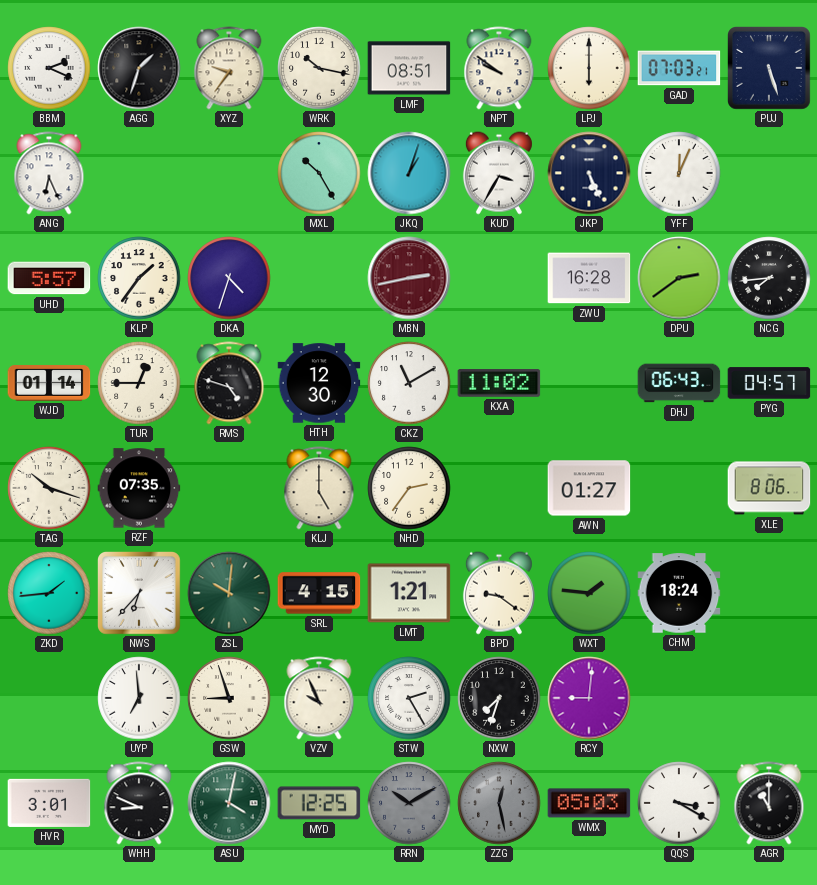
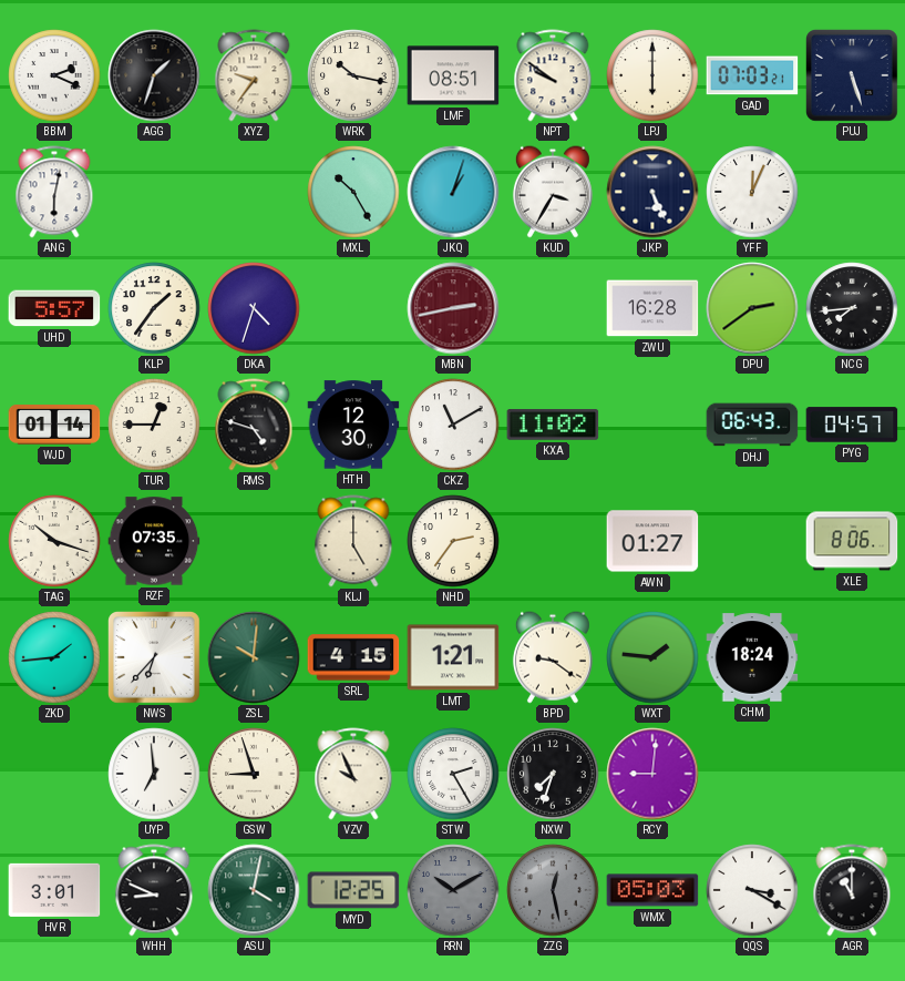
ANG: 6:26 -> 6:02 (54, 192)
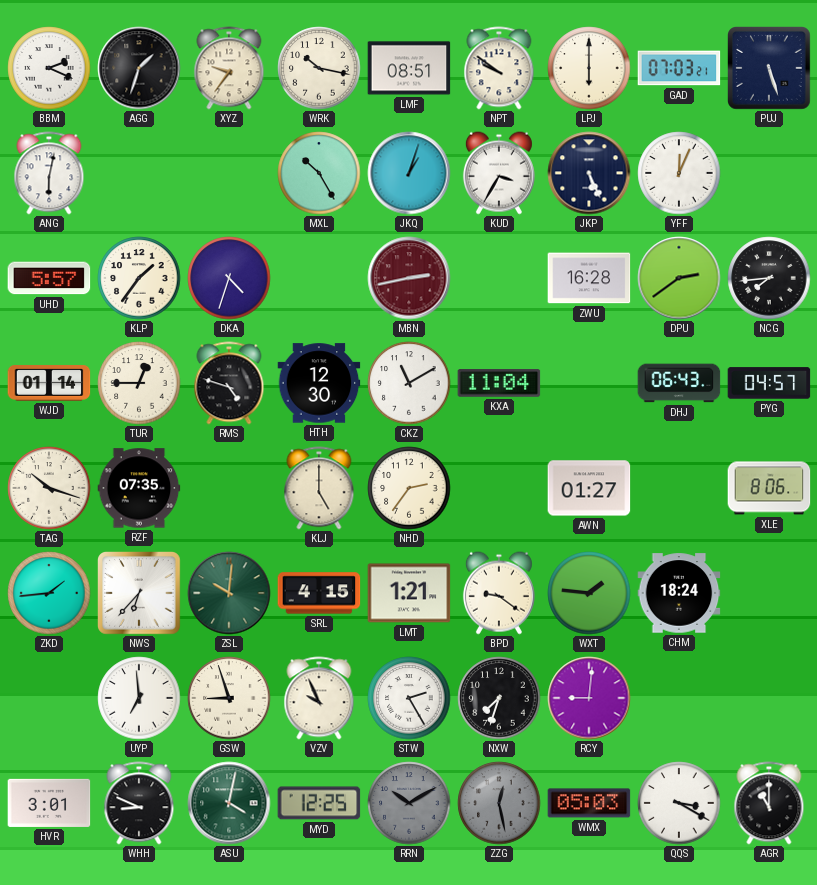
KXA: 11:02 -> 11:04 (499, 383)
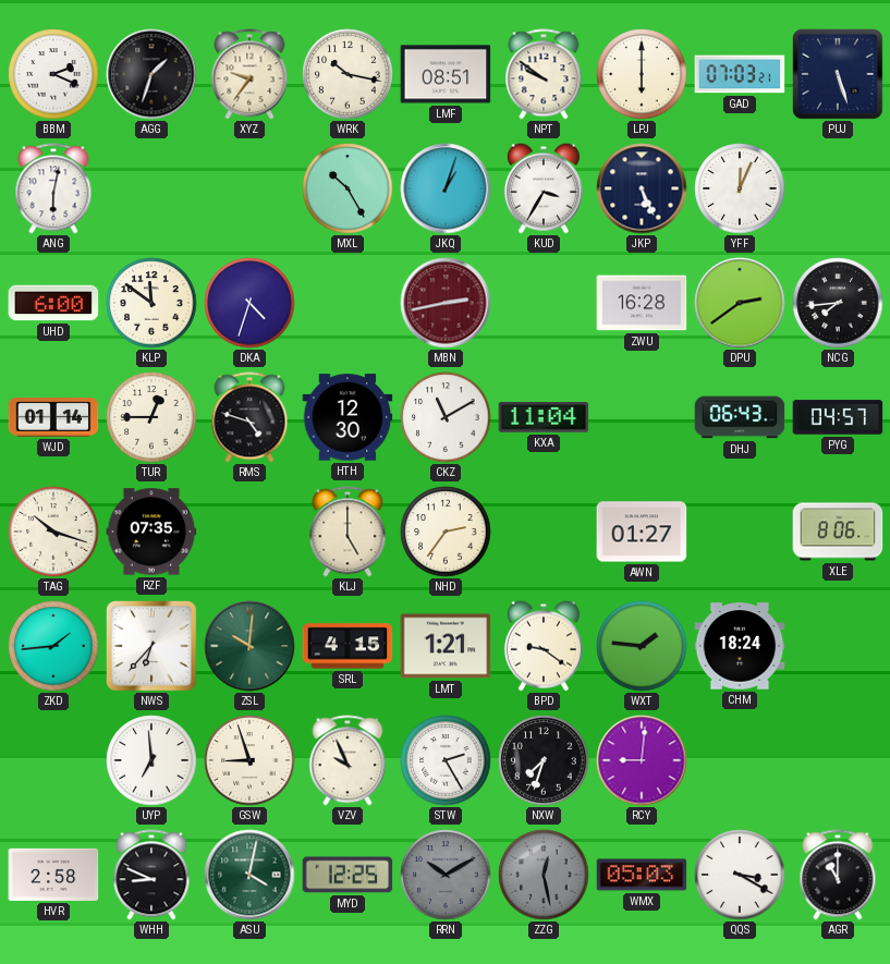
UHD: 5:57 -> 6:00 (53, 303)
KLP: 1:36 -> 11:51 (151, 303)
HVR: 3:01 -> 2:58 (53, 875)
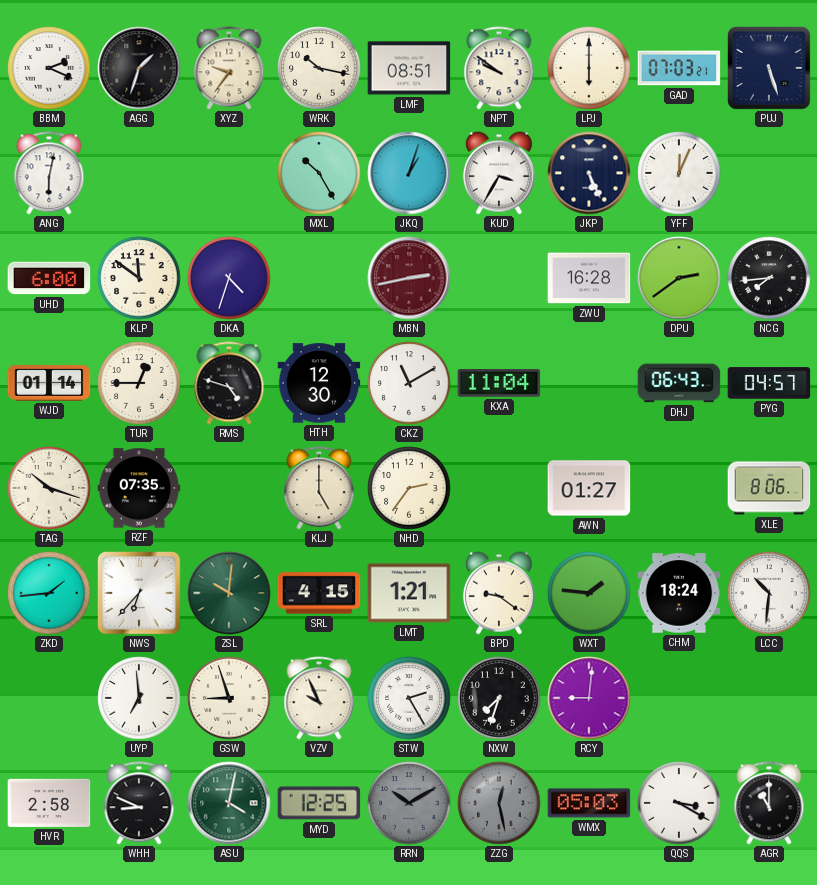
LCC: none -> 10:31 (769, 593)
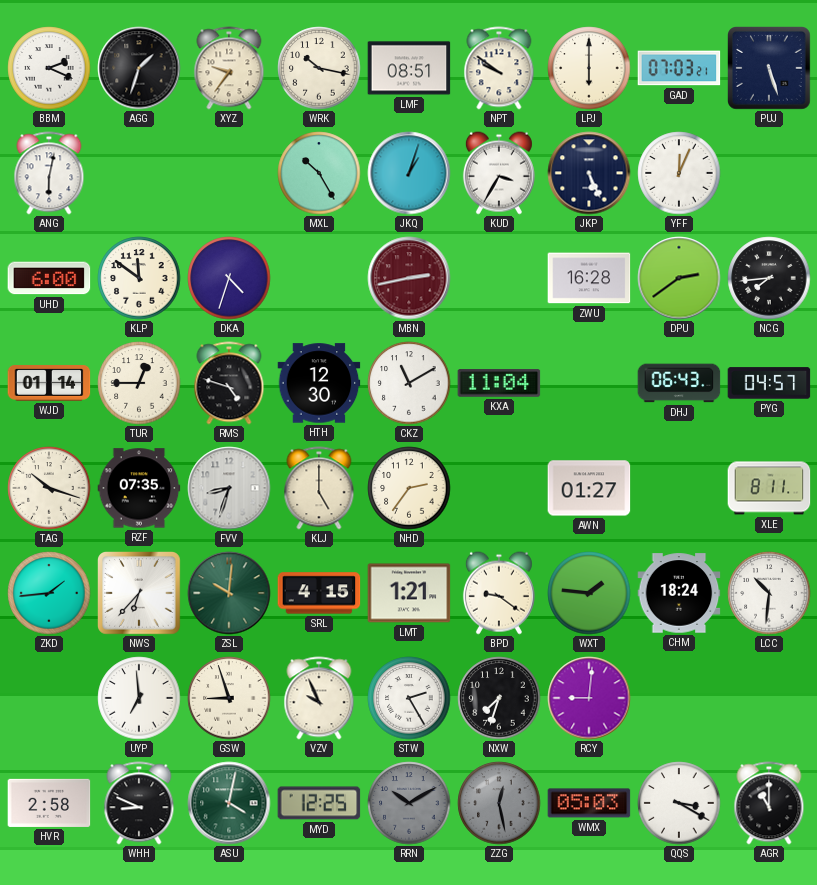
FVV: none -> 8:33 (229, 488)
XLE: 8:06 -> 8:11 (769, 488)
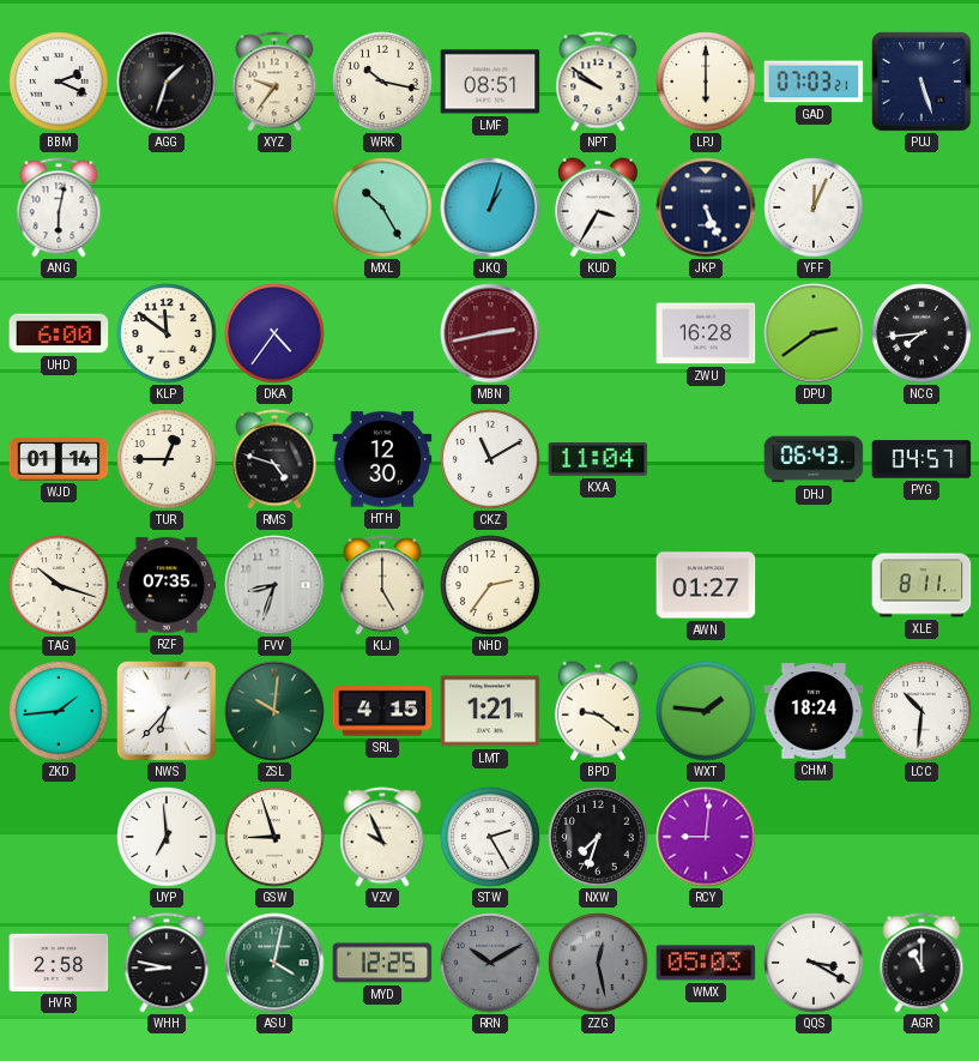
DKA: 4:33 -> 4:36 (274, 333)
WHH: 8:49 -> 8:47 (167, 963)
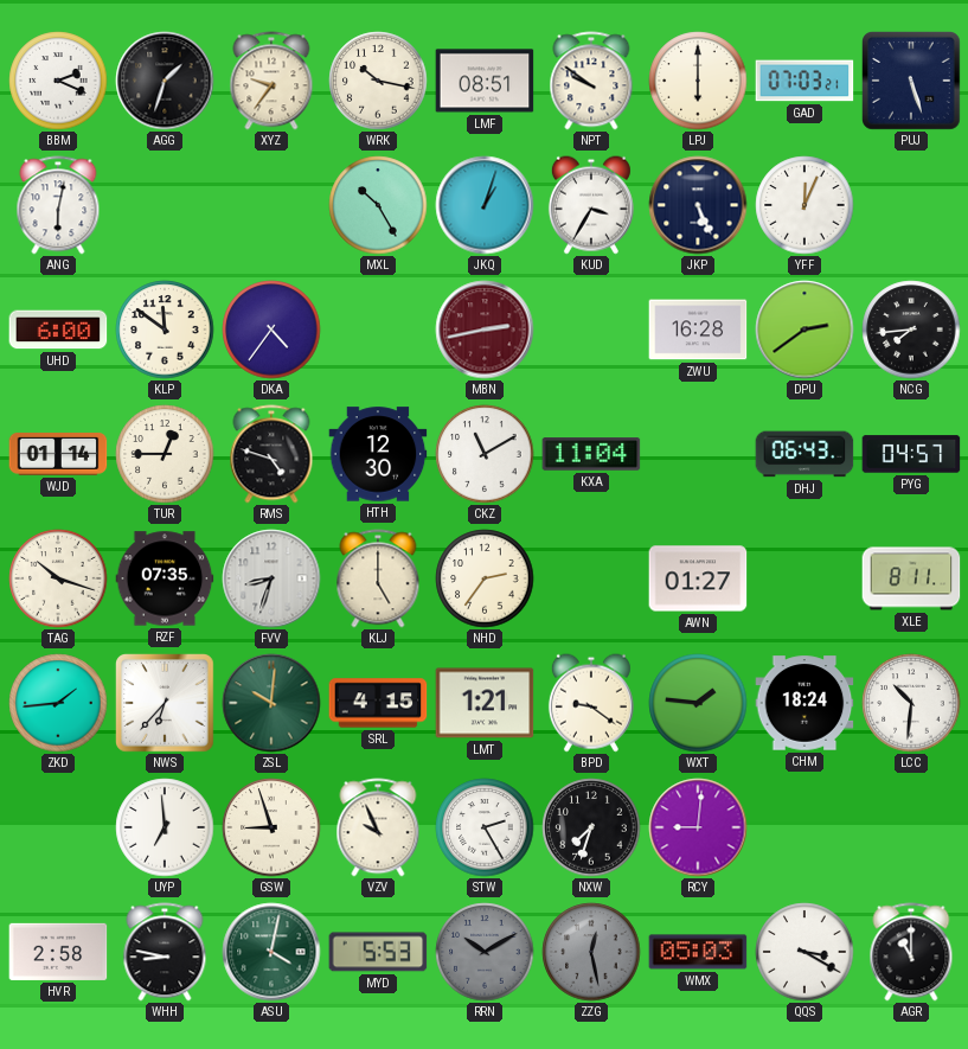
MYD: 12:25 -> 5:53 (378, 952)
